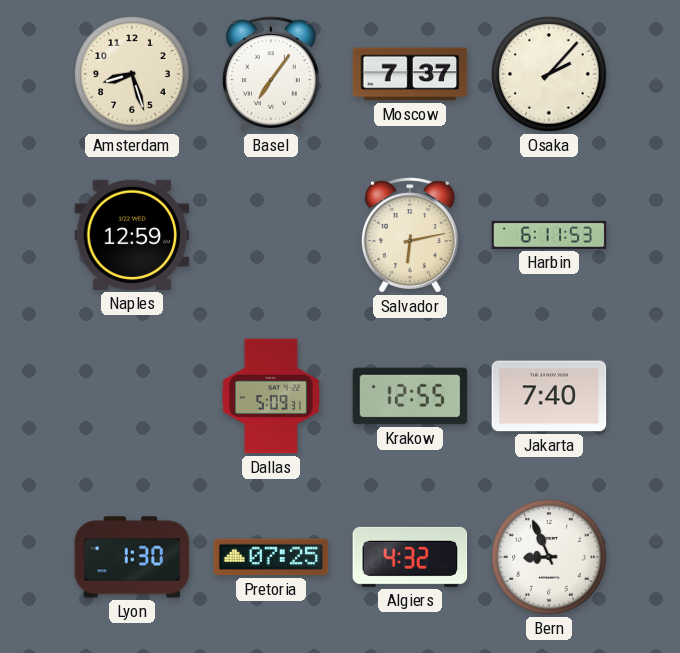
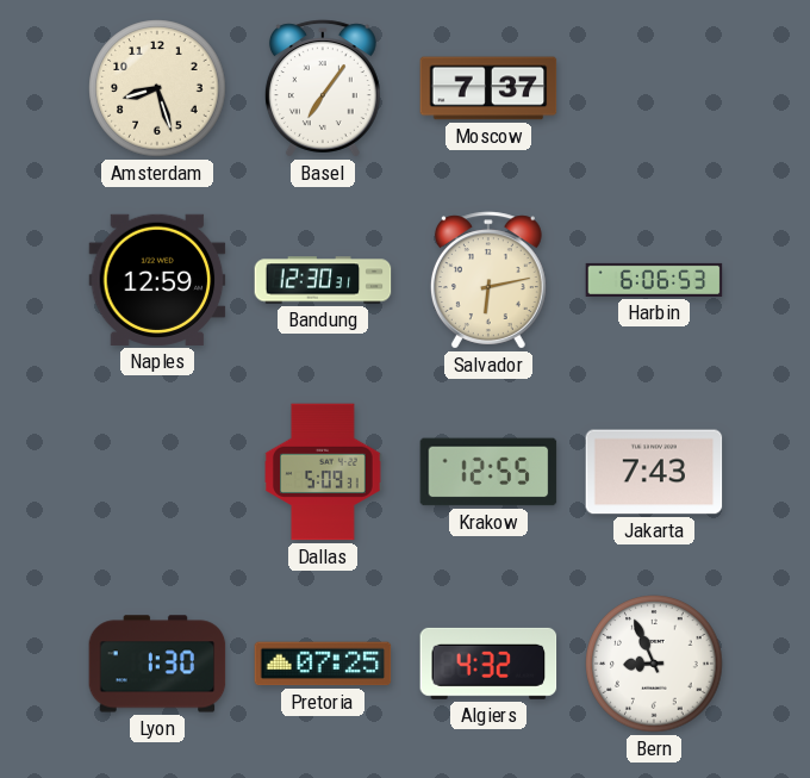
Osaka: 2:07 -> none (549, 74)
Bandung: none -> 12:30 (323, 280)
Harbin: 6:11 -> 6:06 (654, 280)
Jakarta: 7:40 -> 7:43 (654, 472)
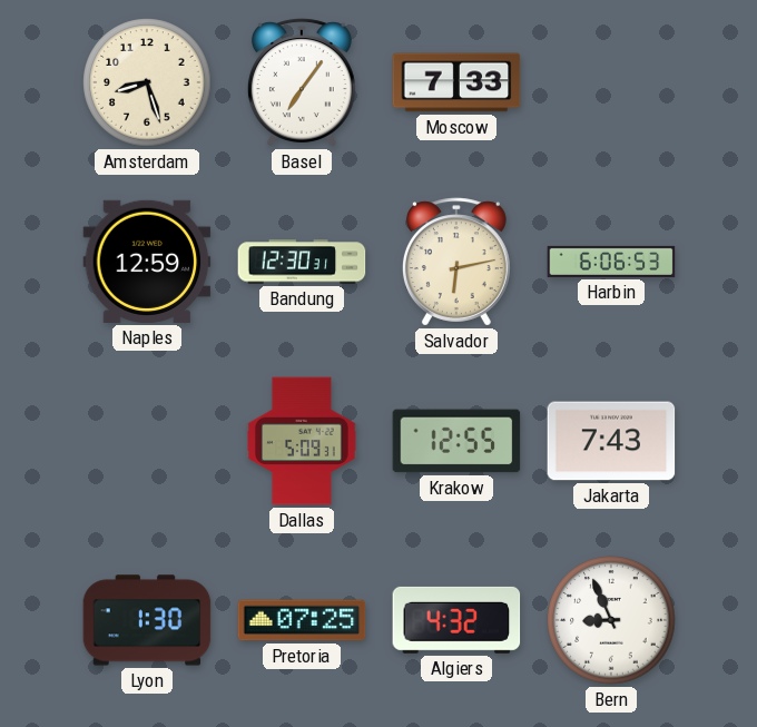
Moscow: 7:37 -> 7:33 (456, 82)
